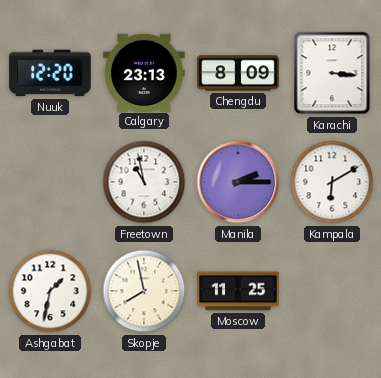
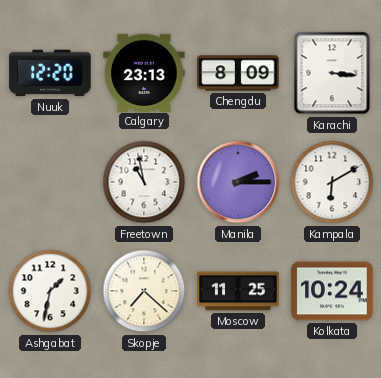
Skopje: 7:58 -> 7:22 (144, 291)
Kolkata: none -> 10:24 (332, 291)
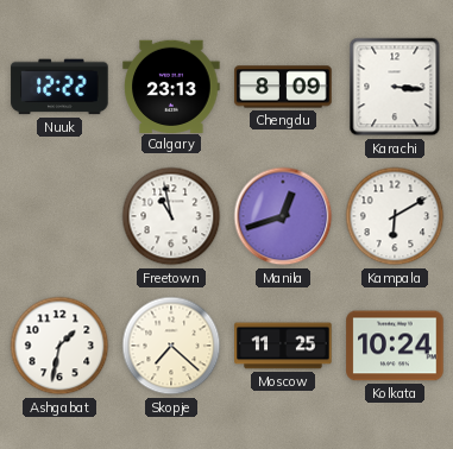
Nuuk: 12:20 -> 12:22 (59, 87)
Manila: 2:15 -> 12:42 (283, 216)
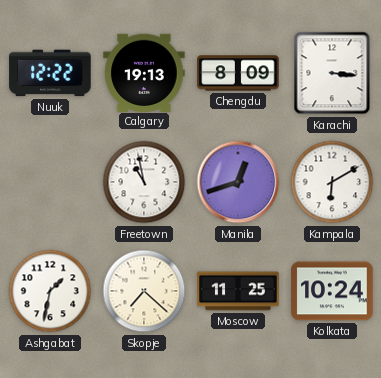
Calgary: 23:13 -> 19:13 (144, 72)
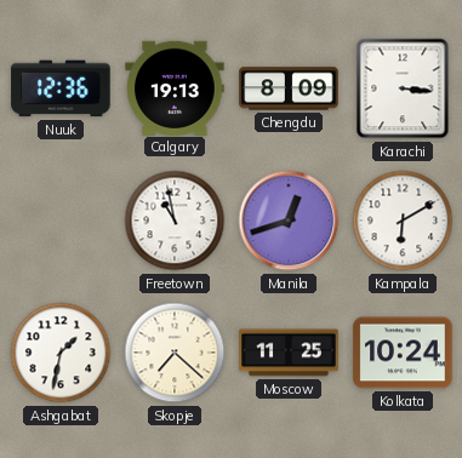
Nuuk: 12:22 -> 12:36 (61, 88)
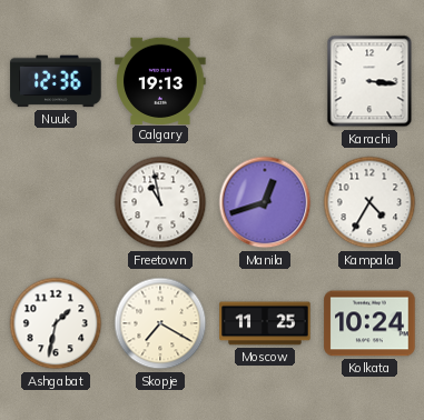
Chengdu: 8:09 -> none (289, 88)
Kampala: 6:10 -> 4:35 (369, 202)
Skopje: 7:22 -> 7:20 (160, 323)
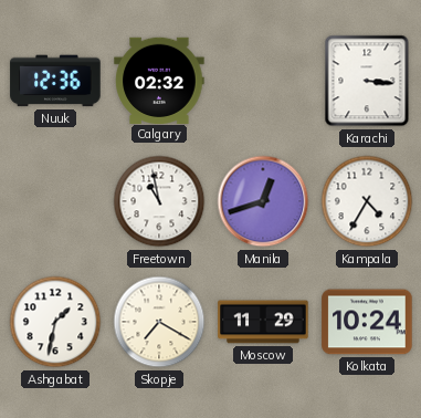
Calgary: 19:13 -> 02:32 (159, 80)
Moscow: 11:25 -> 11:29 (263, 322)
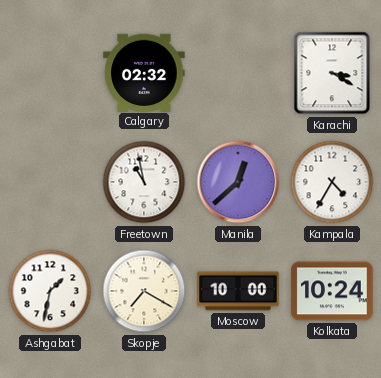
Nuuk: 12:36 -> none (55, 81)
Karachi: 3:16 -> 3:20 (332, 73)
Manila: 12:42 -> 12:38 (238, 182)
Moscow: 11:29 -> 10:00 (238, 291)
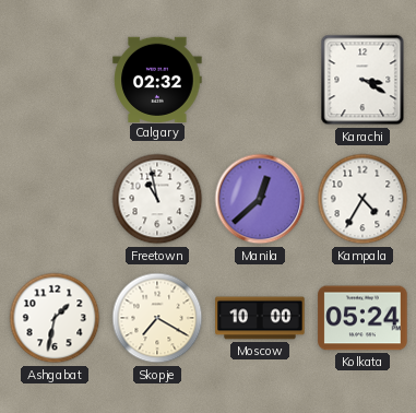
Kolkata: 10:24 -> 05:24 (362, 318)
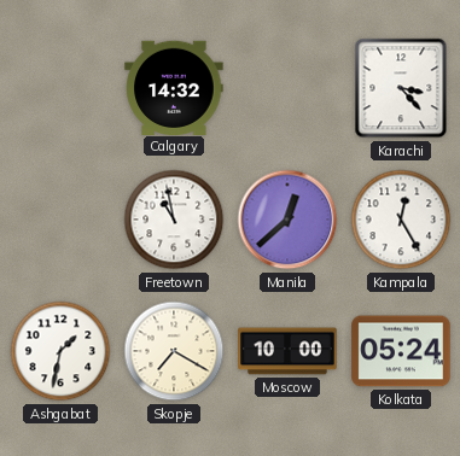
Calgary: 02:32 -> 14:32 (174, 87)
Karachi: 3:20 -> 3:23 (401, 88)
Kampala: 4:35 -> 12:25 (401, 220)
